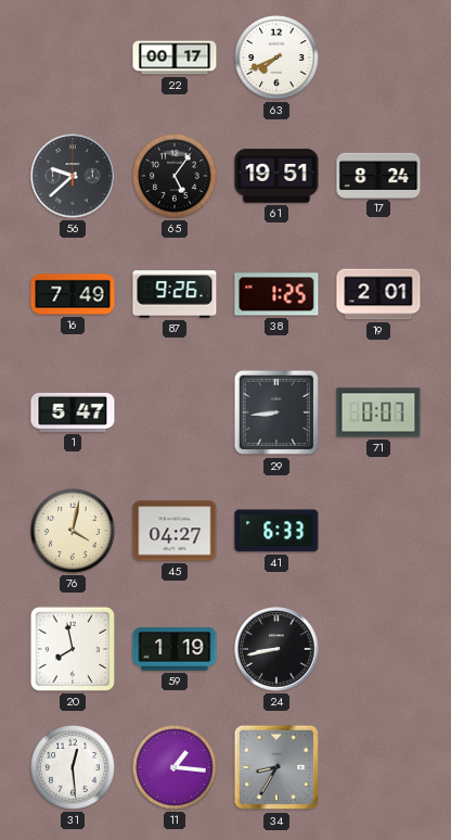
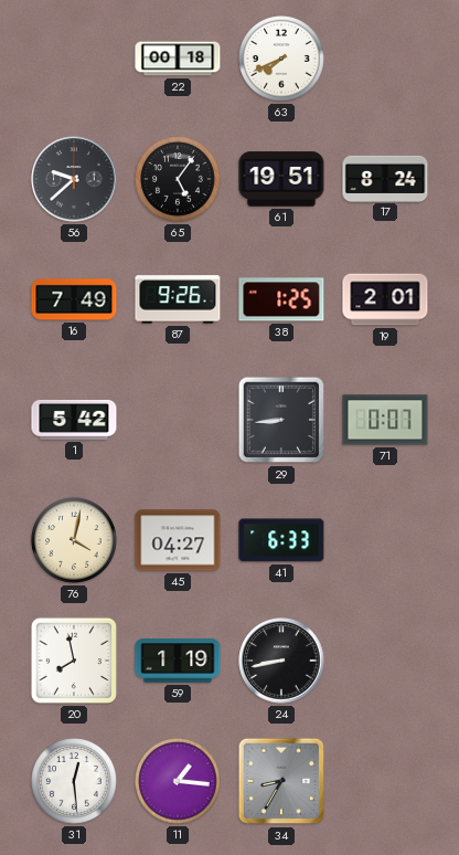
22: 00:17 -> 00:18 (178, 59)
1: 5:47 -> 5:42 (74, 420)
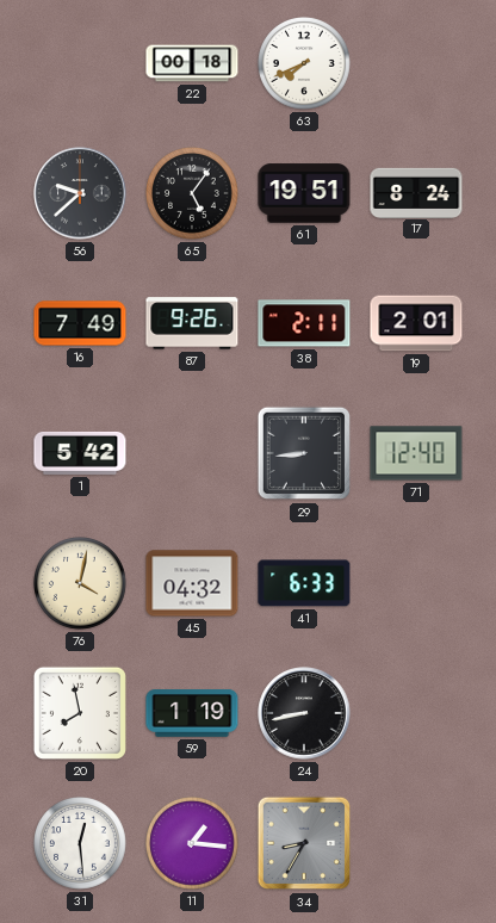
38: 1:25 -> 2:11 (304, 323)
71: 0:07 -> 12:40 (416, 453)
45: 04:27 -> 04:32 (192, 583)
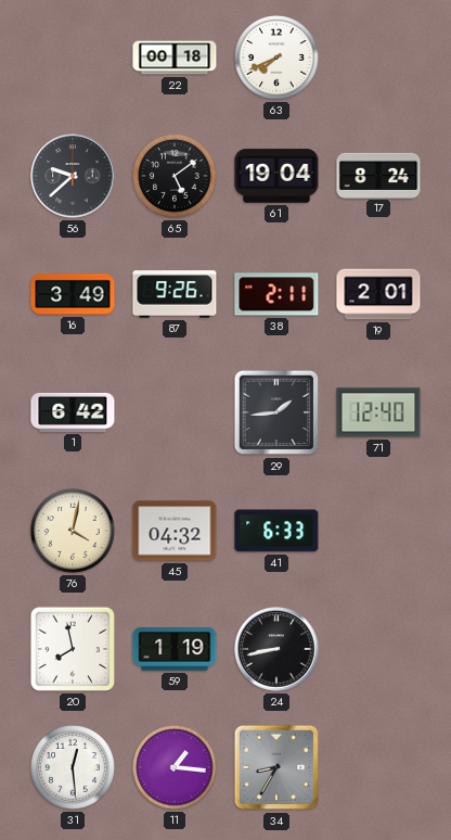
65: 5:06 -> 5:09 (176, 177)
61: 19:51 -> 19:04 (276, 176)
16: 7:49 -> 3:49 (73, 294)
1: 5:42 -> 6:42 (73, 412)
29: 8:44 -> 1:44 (276, 412)
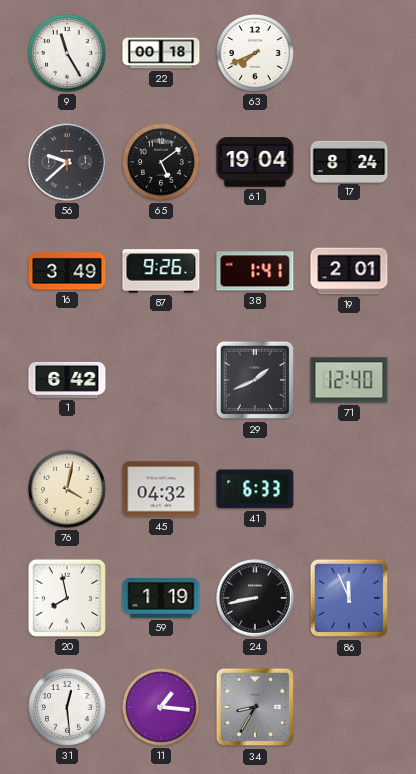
9: none -> 11:25 (68, 54)
38: 2:11 -> 1:41 (255, 271)
29: 1:44 -> 1:41 (255, 380)
86: none -> 11:56 (349, 598)
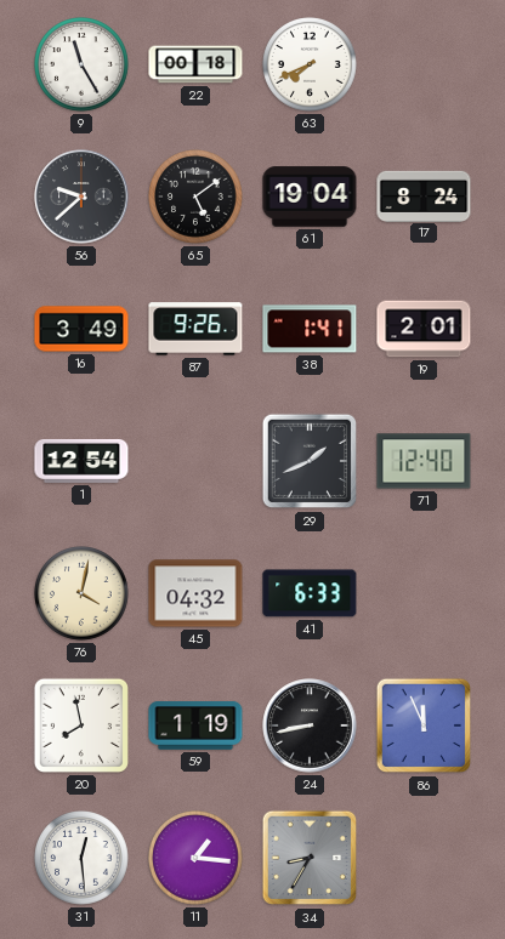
1: 6:42 -> 12:54 (81, 461)
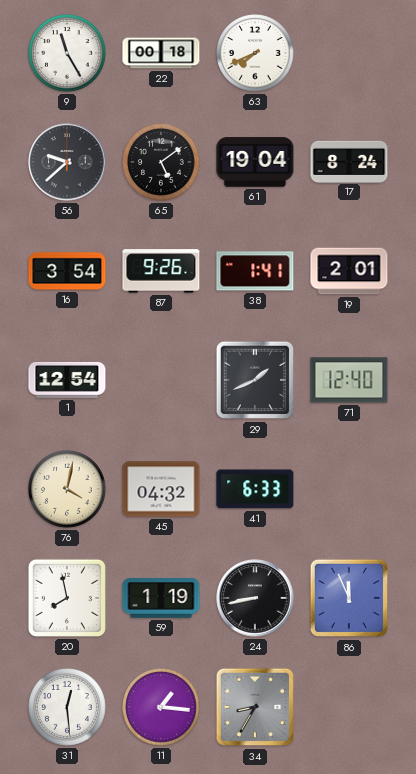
16: 3:49 -> 3:54 (67, 271)
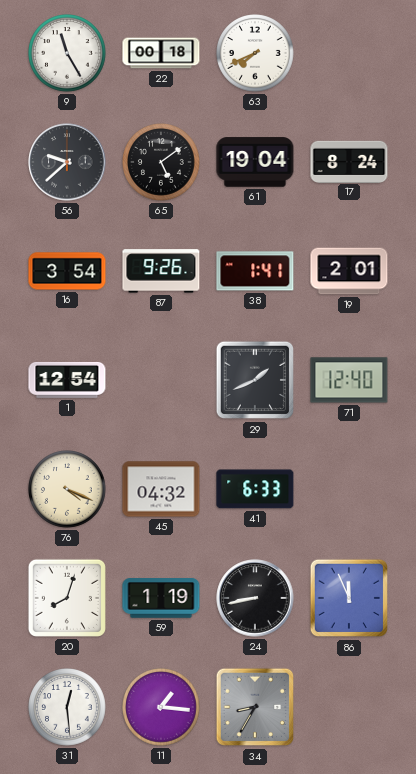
76: 4:02 -> 4:19 (68, 490)
20: 7:58 -> 8:03 (67, 598)
